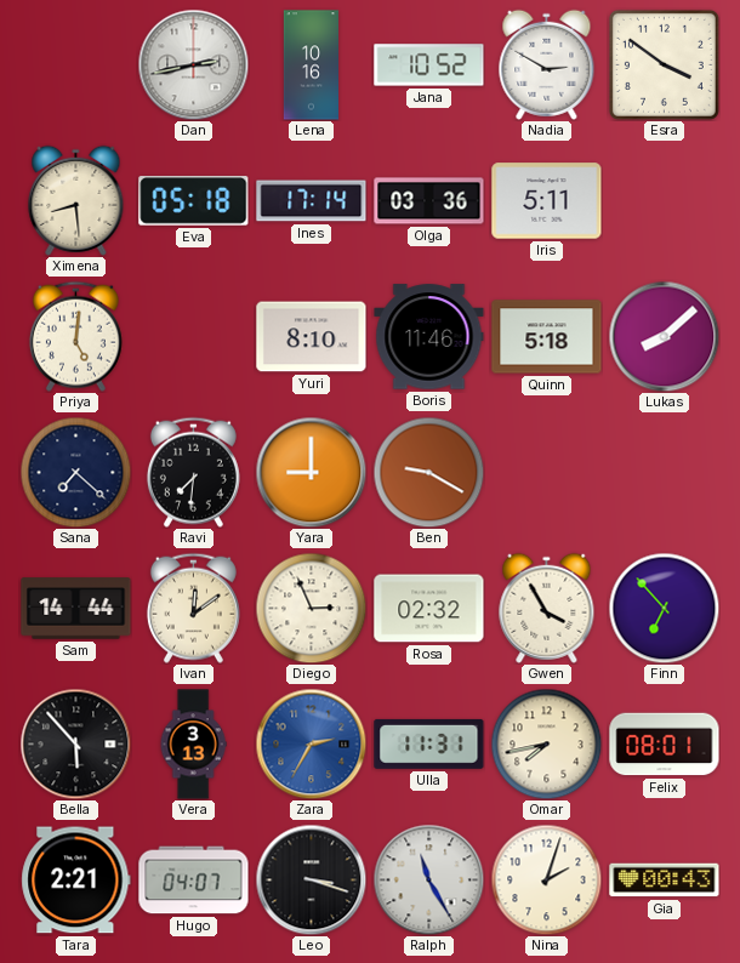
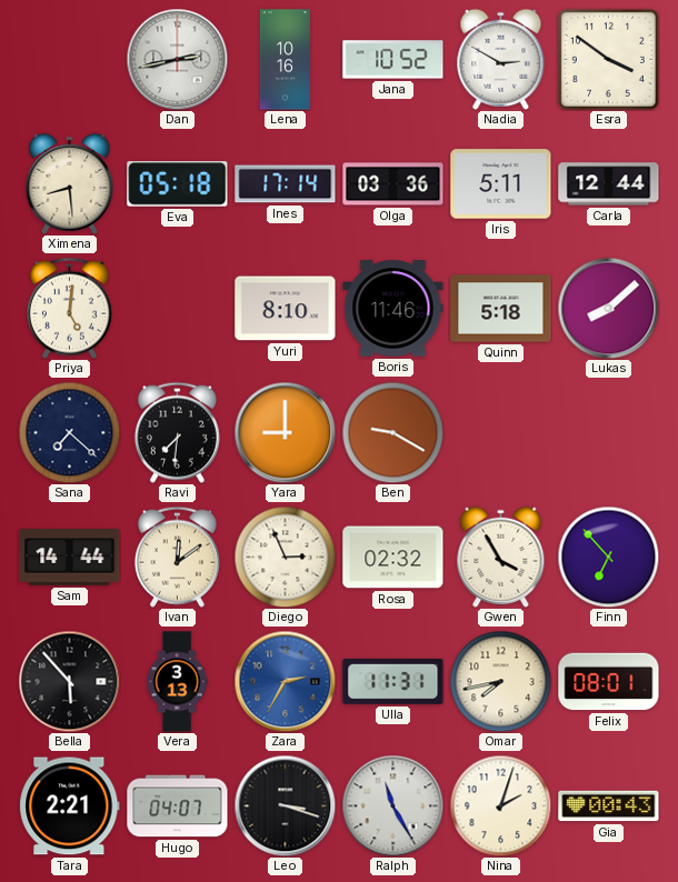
Carla: none -> 12:44 (609, 184)
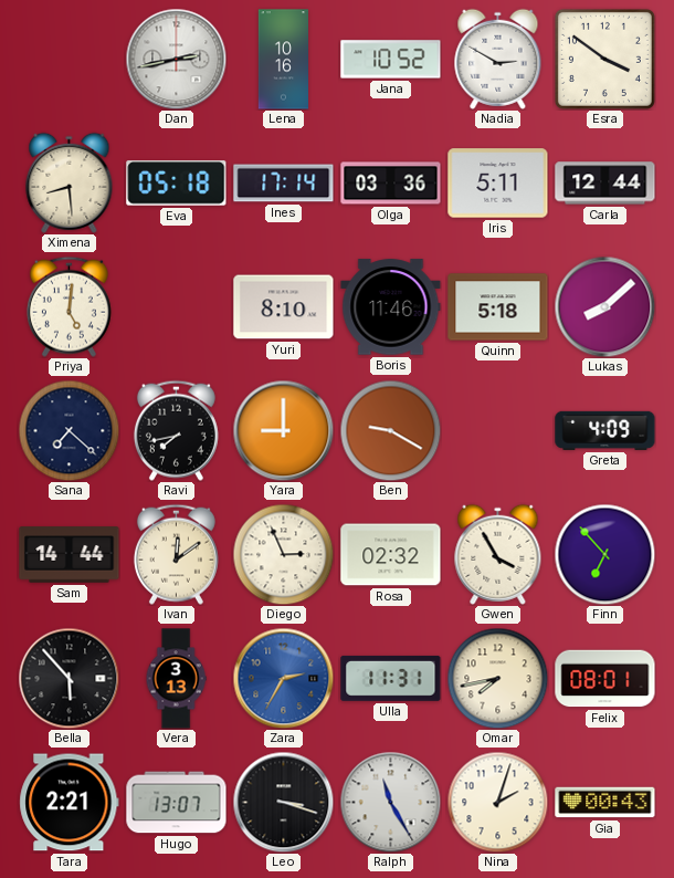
Ravi: 7:31 -> 7:43 (176, 430)
Greta: none -> 4:09 (605, 430)
Hugo: 04:07 -> 13:07 (177, 803)
